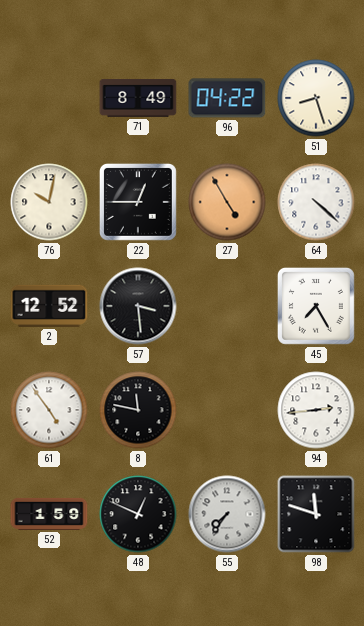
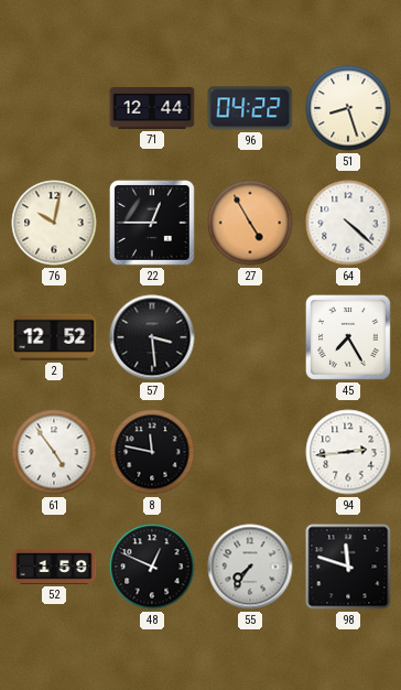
71: 8:49 -> 12:44 (152, 109)
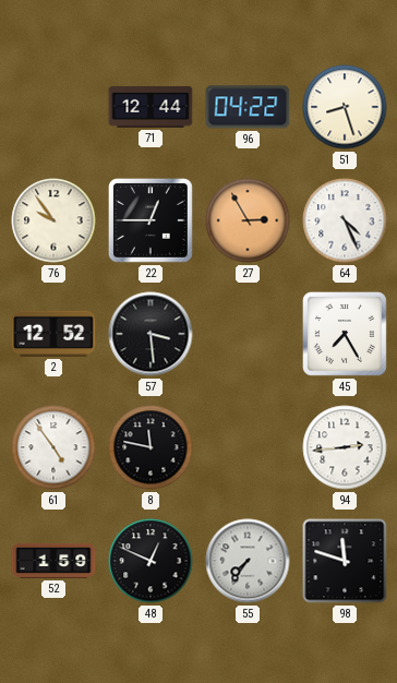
76: 10:02 -> 9:54 (53, 220)
27: 4:55 -> 2:55 (248, 220)
64: 4:22 -> 4:26 (345, 220)
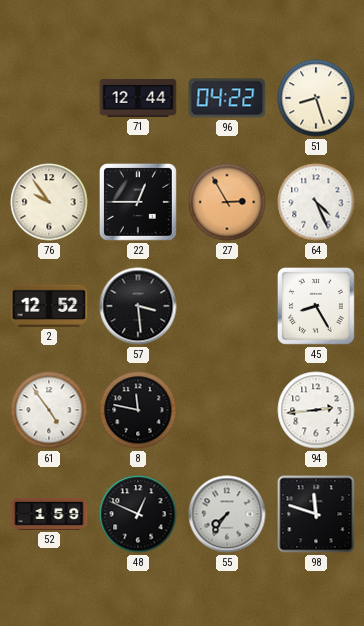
45: 7:25 -> 8:25 (316, 306)
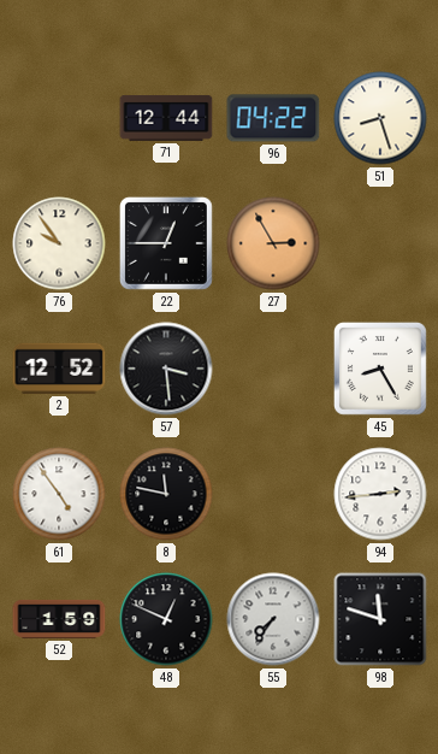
64: 4:26 -> none (316, 202)
